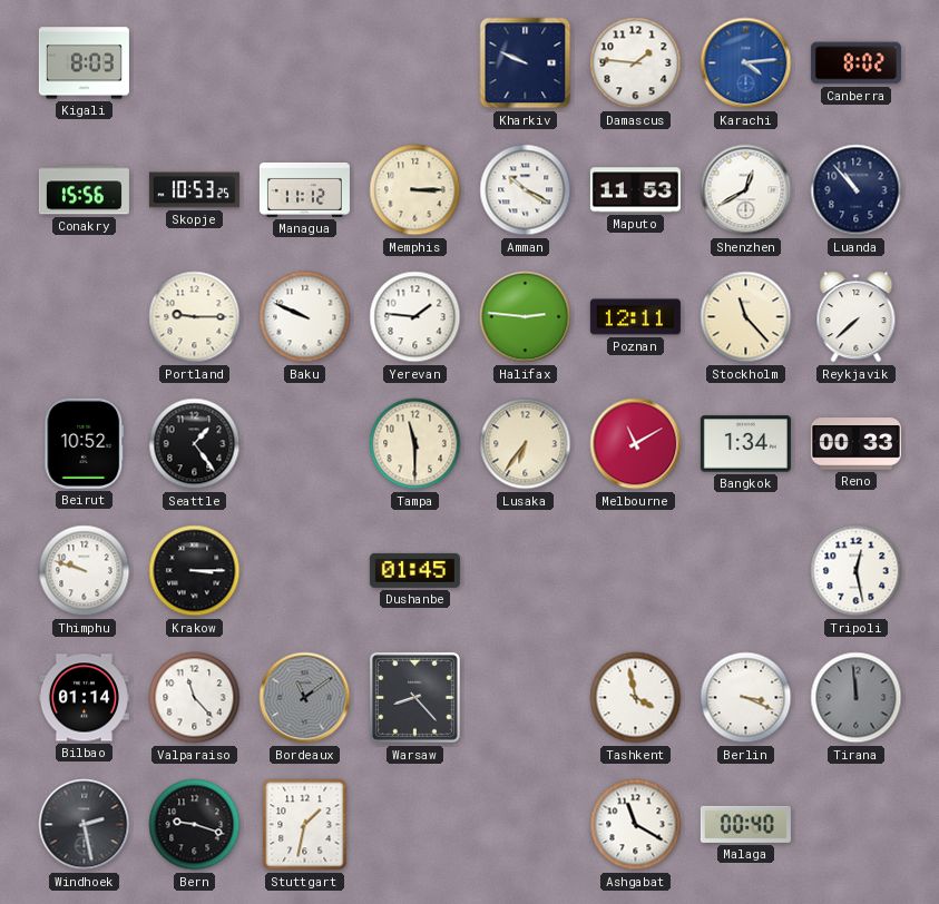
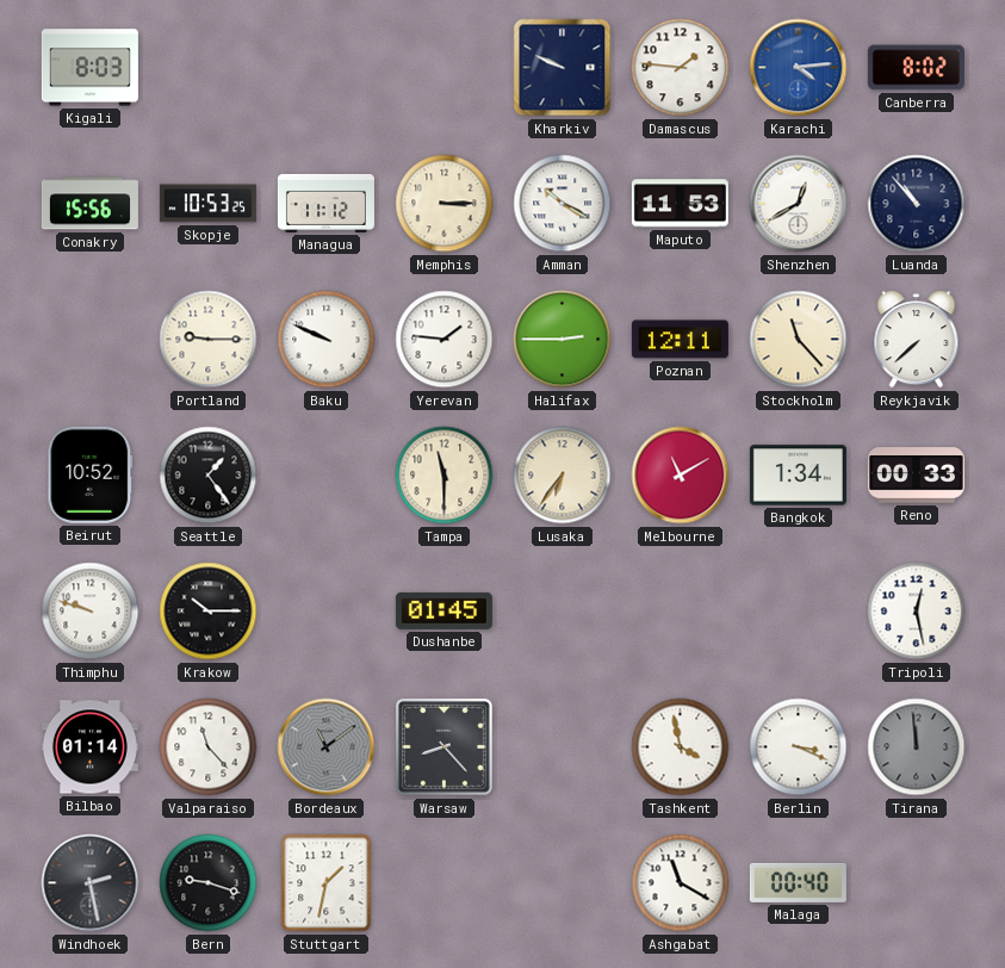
Halifax: 2:46 -> 2:45 (563, 340)
Krakow: 3:15 -> 10:15 (209, 612)
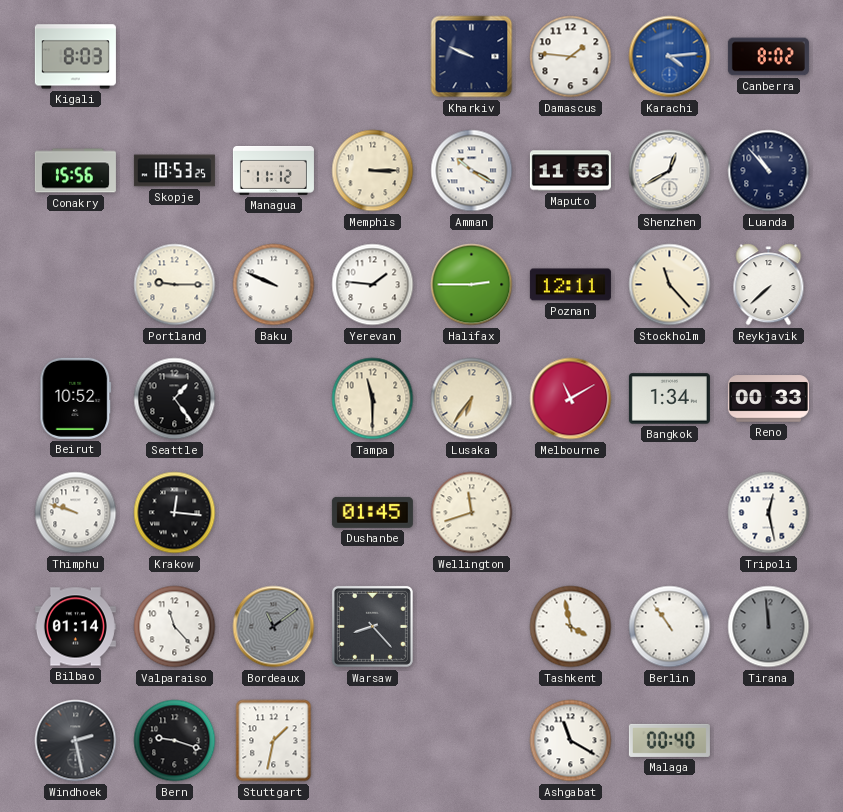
Krakow: 10:15 -> 12:16 (175, 513)
Wellington: none -> 11:42 (472, 513)
Berlin: 3:19 -> 10:54 (670, 627)
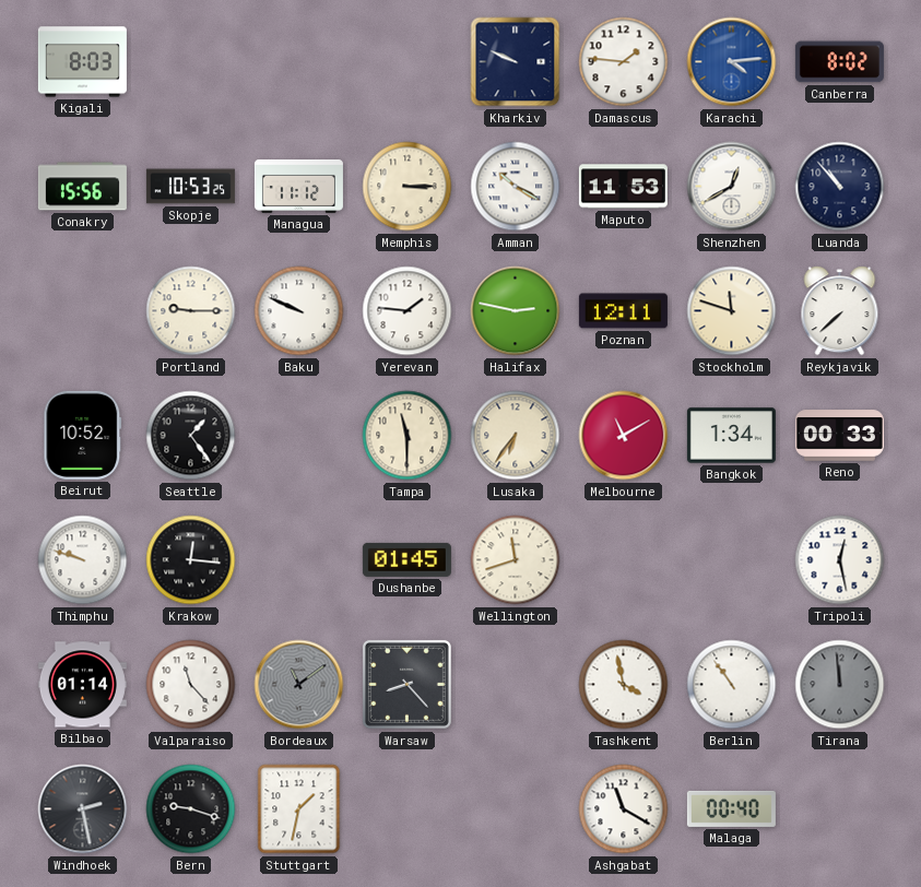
Halifax: 2:45 -> 2:47 (516, 311)
Stockholm: 11:23 -> 11:48 (732, 311)
